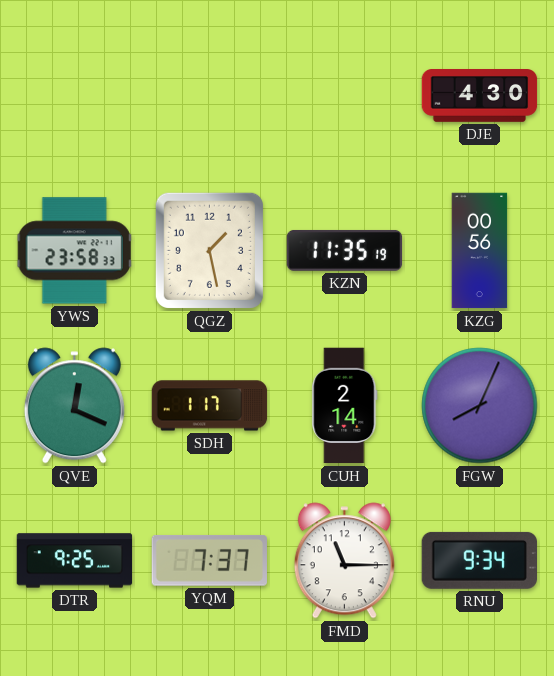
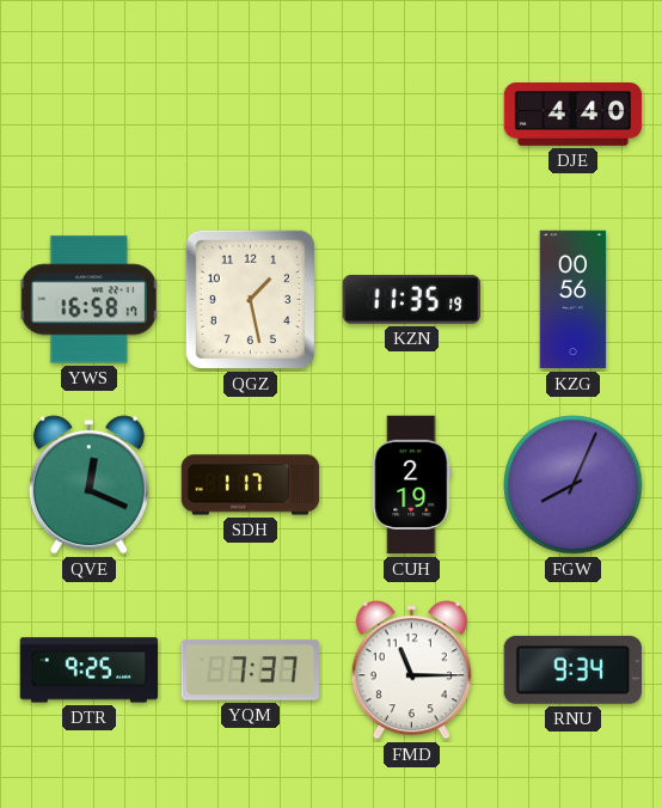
DJE: 4:30 -> 4:40 (574, 115)
YWS: 23:58 -> 16:58 (90, 300)
CUH: 2:14 -> 2:19 (412, 485)
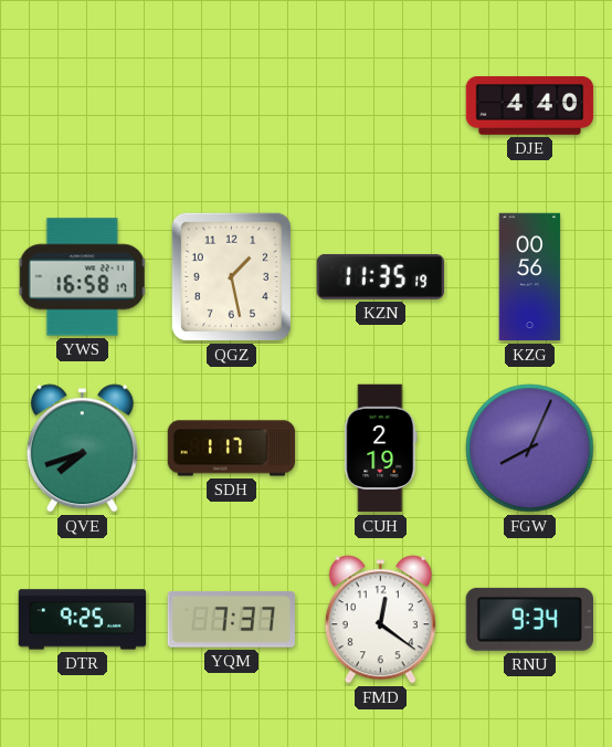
QVE: 12:19 -> 7:42 (82, 449)
FMD: 11:15 -> 12:21 (380, 620)
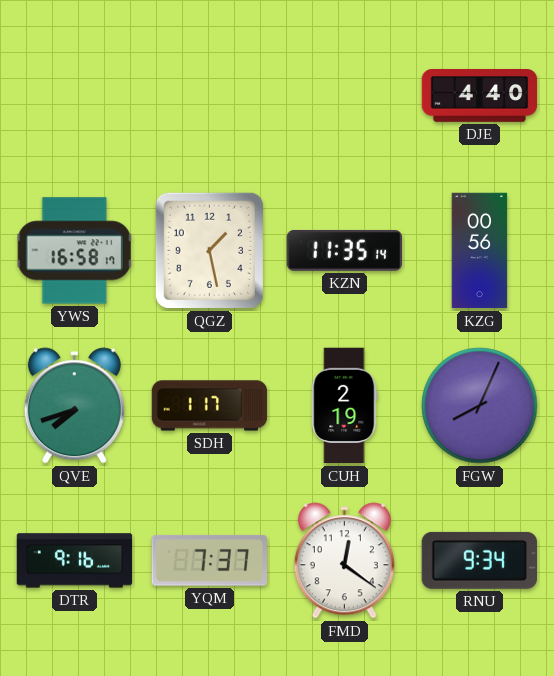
KZN: 11:35:19 -> 11:35:14 (345, 250)
DTR: 9:25 -> 9:16 (75, 561)
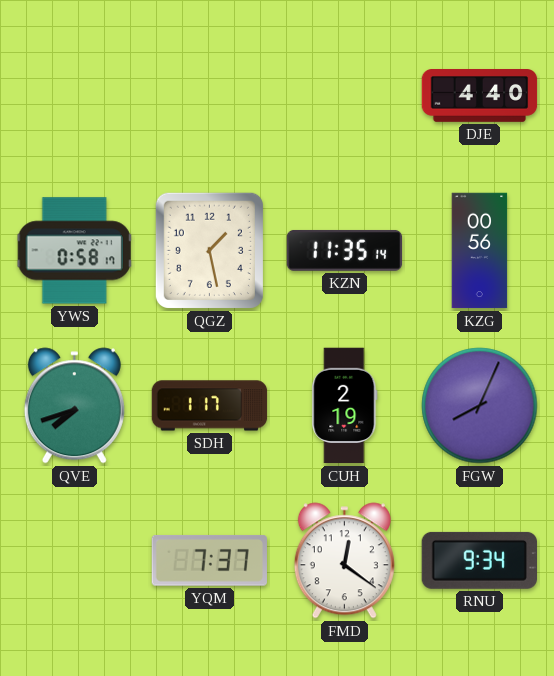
YWS: 16:58 -> 0:58 (75, 251)
DTR: 9:16 -> none (75, 561)
